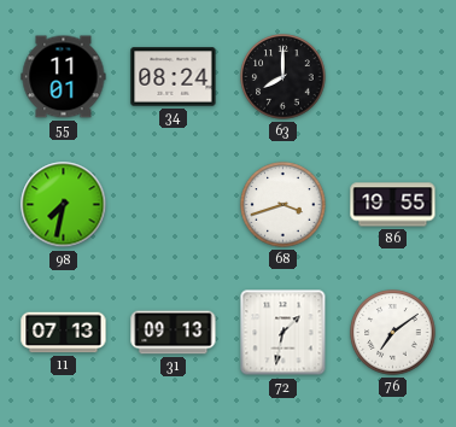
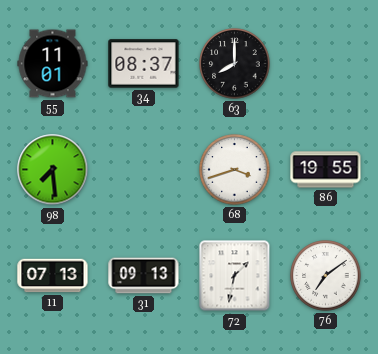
34: 08:24 -> 08:37 (144, 64)
98: 7:32 -> 7:29 (53, 170)
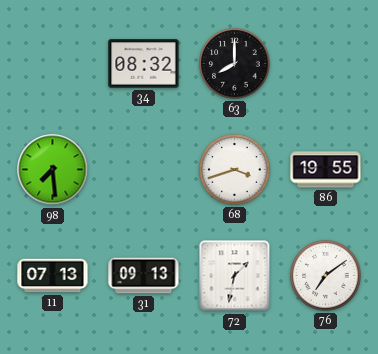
55: 11:01 -> none (53, 64)
34: 08:37 -> 08:32 (144, 64)
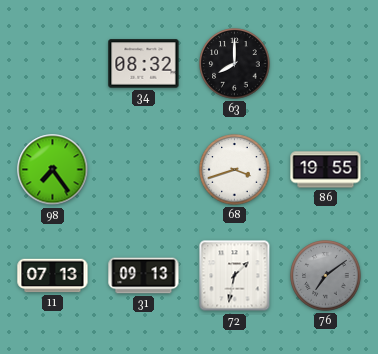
98: 7:29 -> 7:24 (53, 170)
76 dial: white -> grey (326, 276)
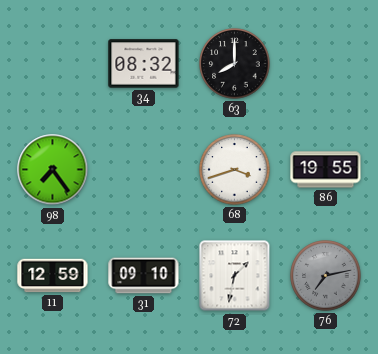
11: 07:13 -> 12:59 (53, 276)
31: 09:13 -> 09:10 (144, 276)
76: 7:09 -> 7:13 (326, 276)
